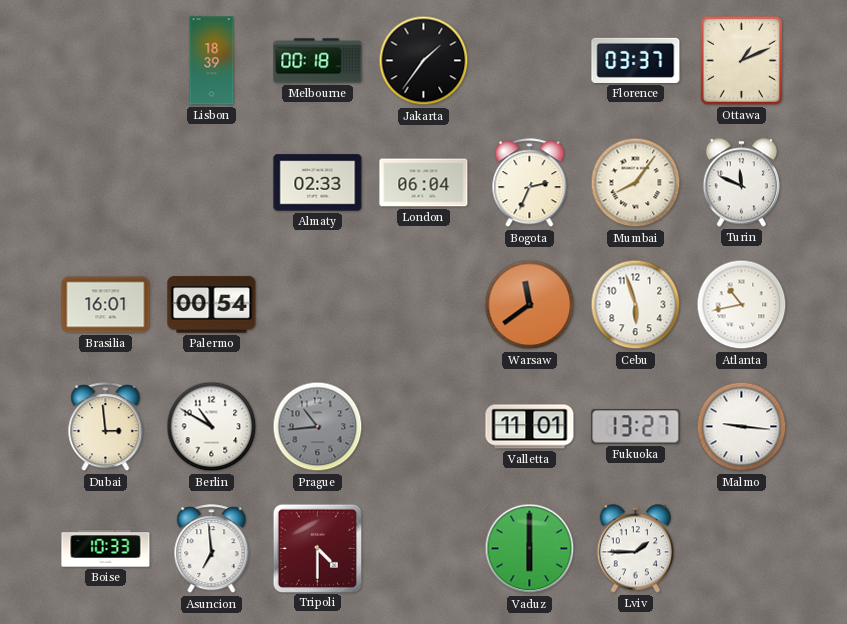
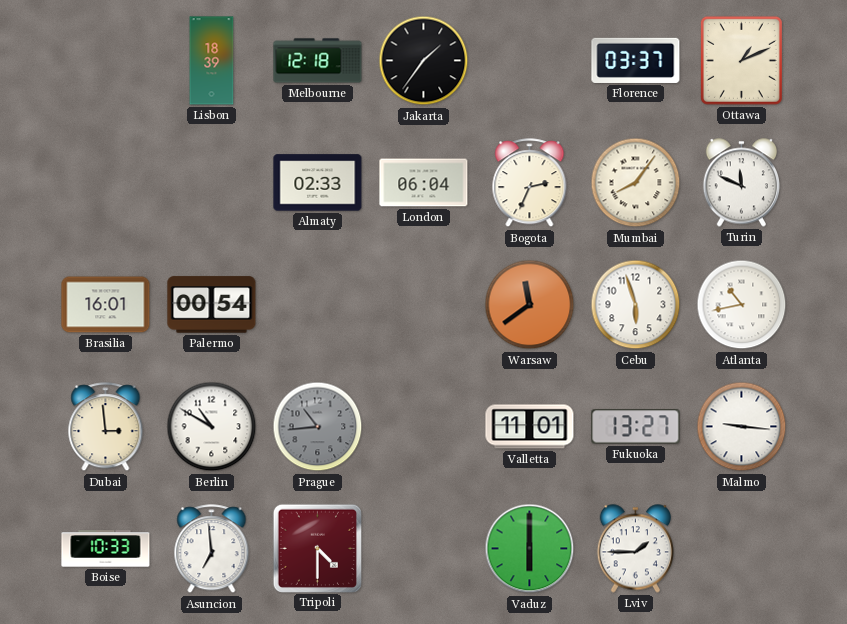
Melbourne: 00:18 -> 12:18 (318, 61)
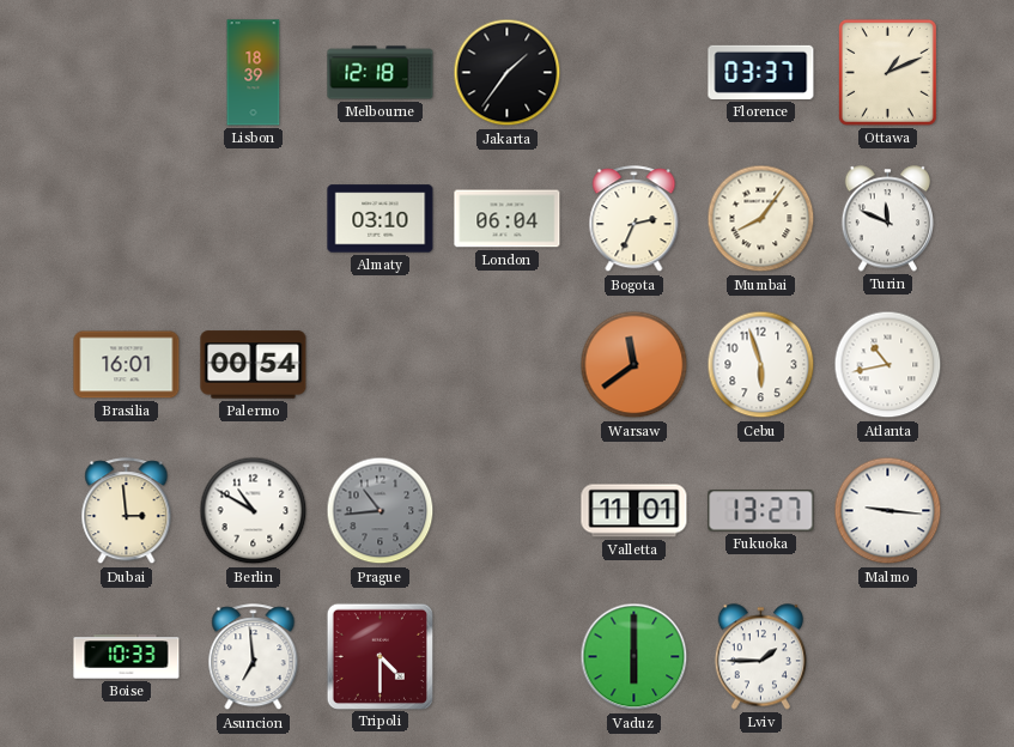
Almaty: 02:33 -> 03:10 (381, 219)
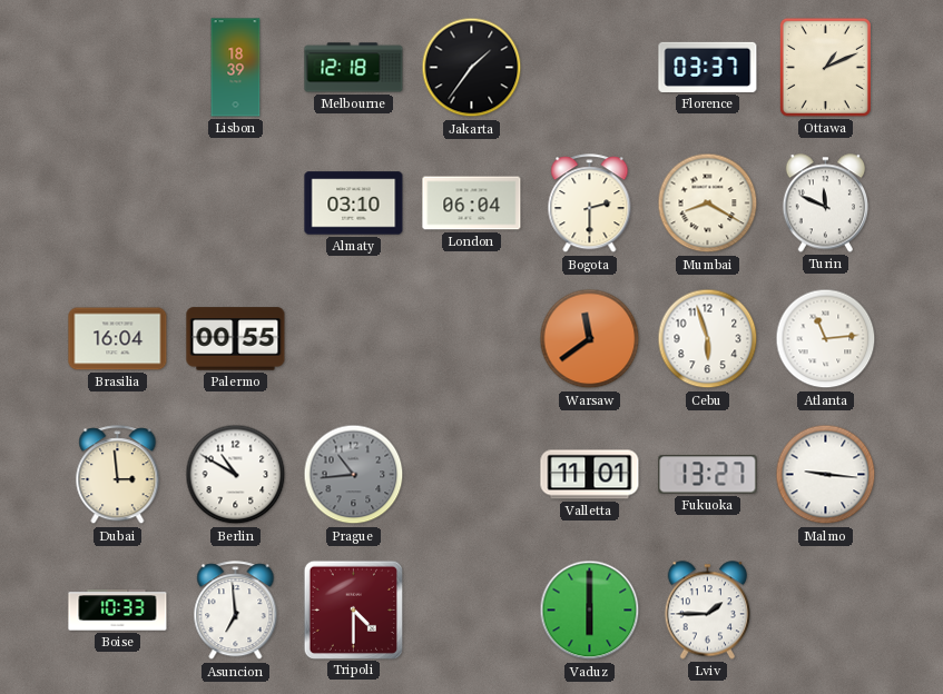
Bogota: 2:34 -> 2:30 (590, 204)
Mumbai: 8:06 -> 8:20 (708, 204)
Brasilia: 16:01 -> 16:04 (118, 339)
Palermo: 00:54 -> 00:55 (236, 339)
Atlanta: 10:43 -> 11:14 (826, 339)
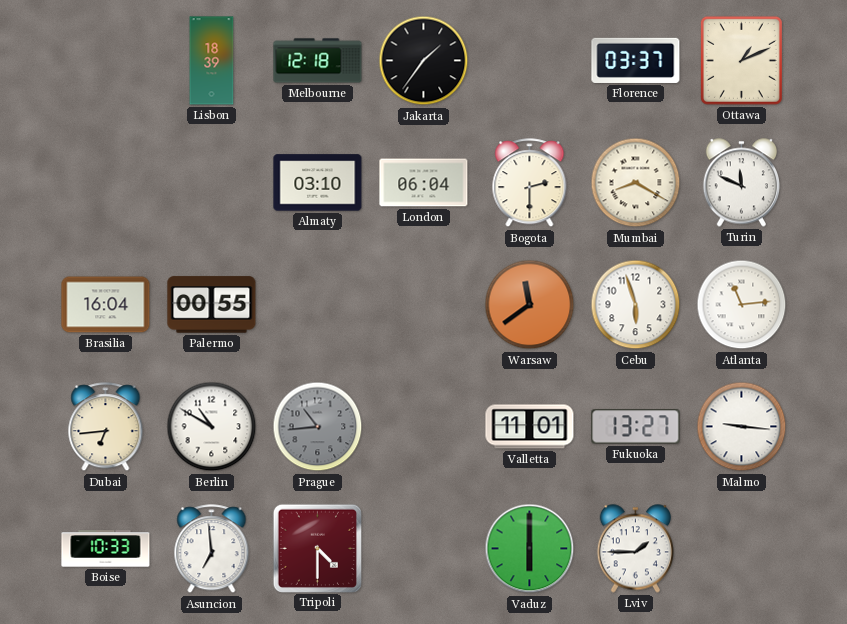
Dubai: 2:59 -> 6:44 (106, 427)
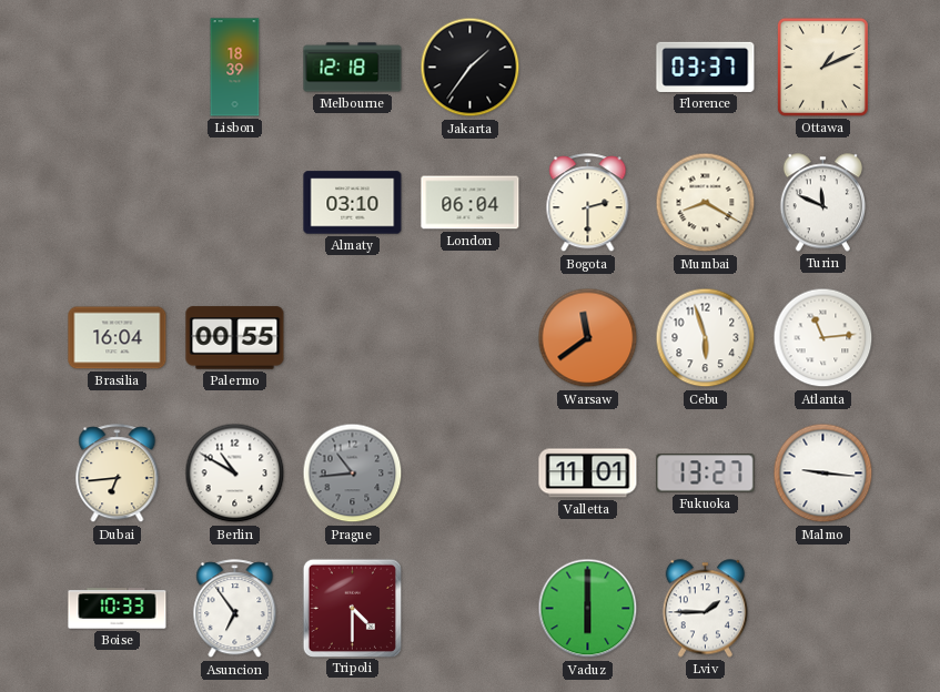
Asuncion: 6:59 -> 6:54 (235, 609)
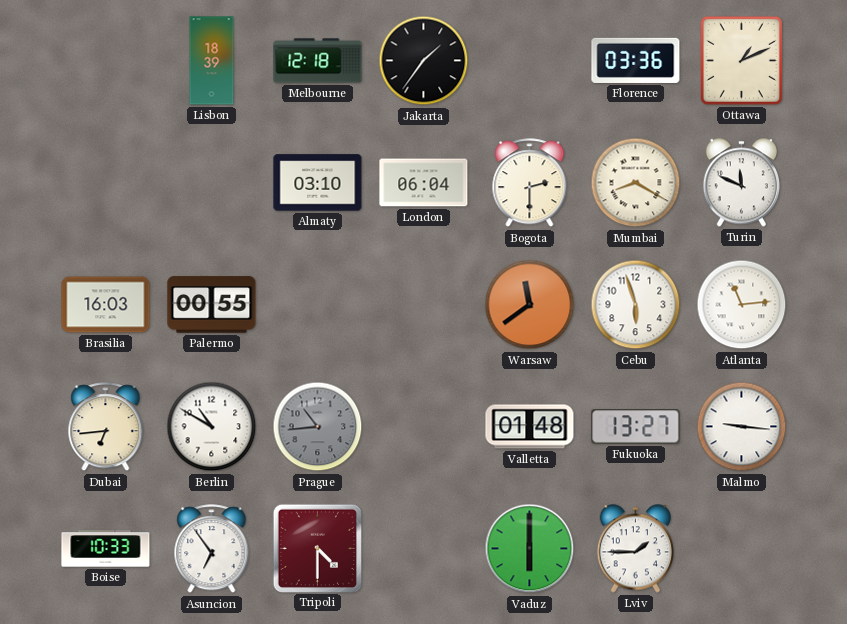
Florence: 03:37 -> 03:36 (636, 60)
Brasilia: 16:04 -> 16:03 (106, 305)
Valletta: 11:01 -> 01:48 (530, 427)
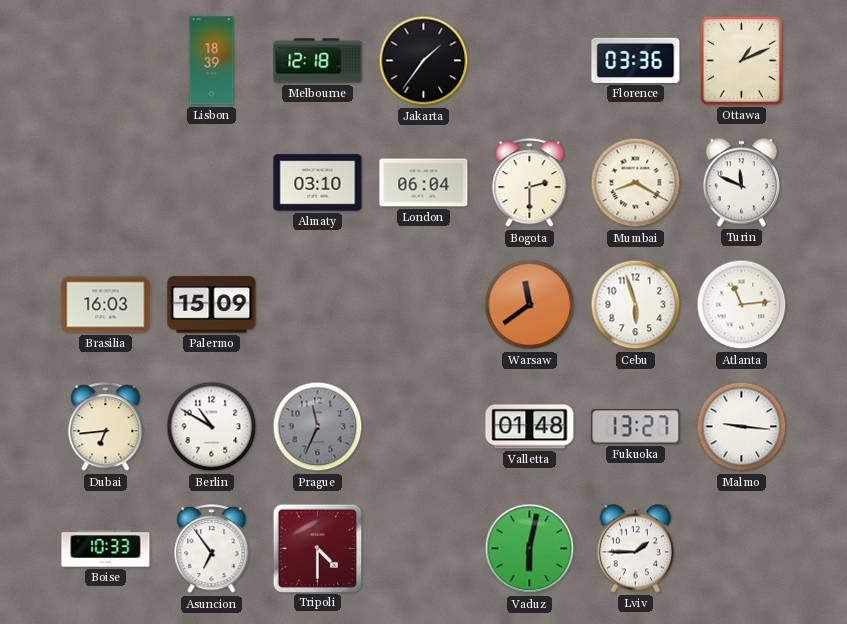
Palermo: 00:55 -> 15:09 (212, 305)
Prague: 10:44 -> 11:34 (318, 427)
Vaduz: 6:00 -> 6:02 (530, 549)
